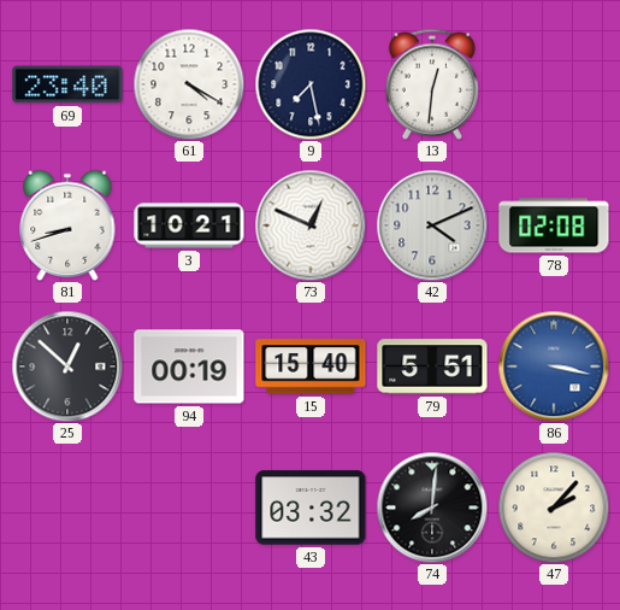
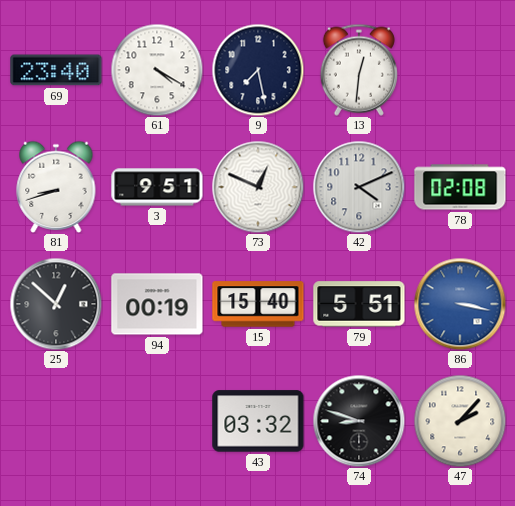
3: 10:21 -> 9:51 (157, 187)
74: 8:01 -> 8:48 (359, 421)
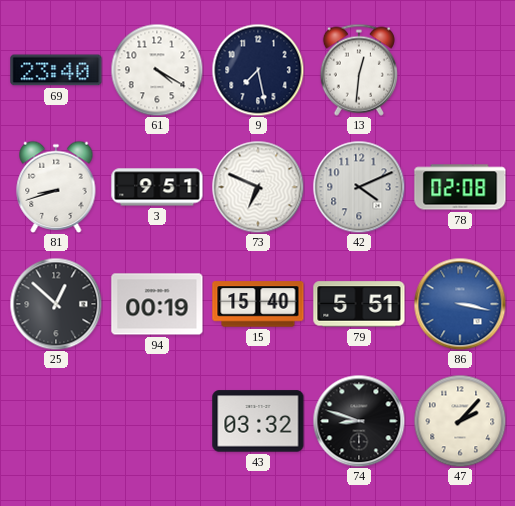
73: 12:49 -> 6:49 (258, 187)
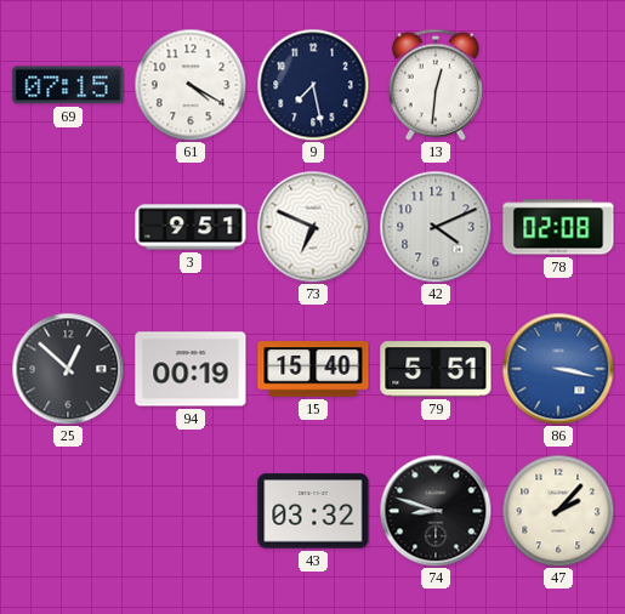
69: 23:40 -> 07:15 (68, 85)
81: 8:42 -> none (56, 187)
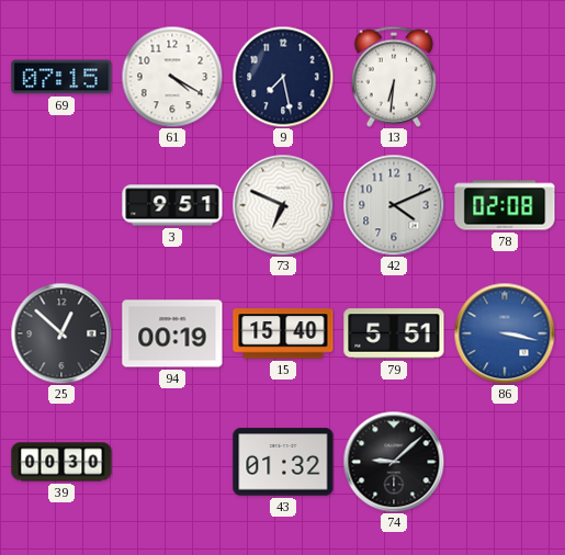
13: 12:31 -> 6:31 (394, 77)
39: none -> 00:30 (61, 462)
43: 03:32 -> 01:32 (283, 462)
74: 8:48 -> 9:08 (394, 462)
47: 2:07 -> none (558, 511)
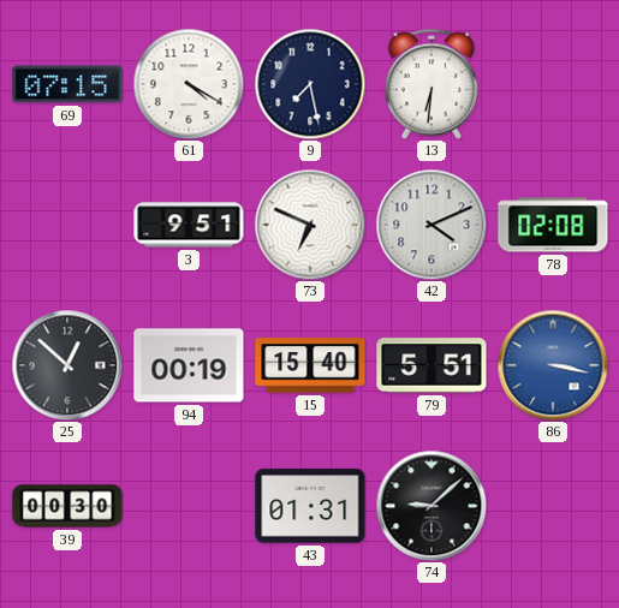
43: 01:32 -> 01:31 (310, 506)
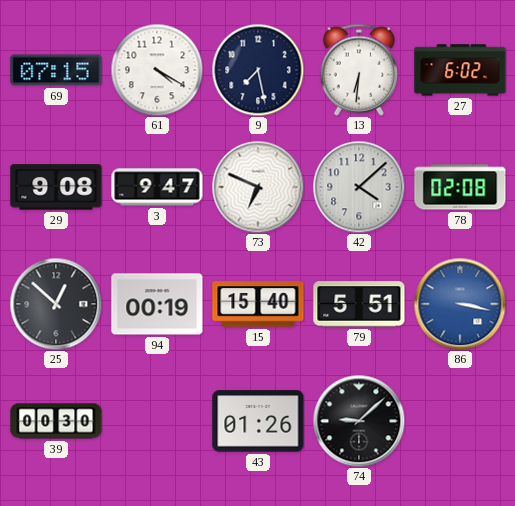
27: none -> 6:02 (460, 70)
29: none -> 9:08 (56, 187)
3: 9:51 -> 9:47 (157, 187)
42: 4:11 -> 4:08 (359, 187)
43: 01:31 -> 01:26 (258, 421)
